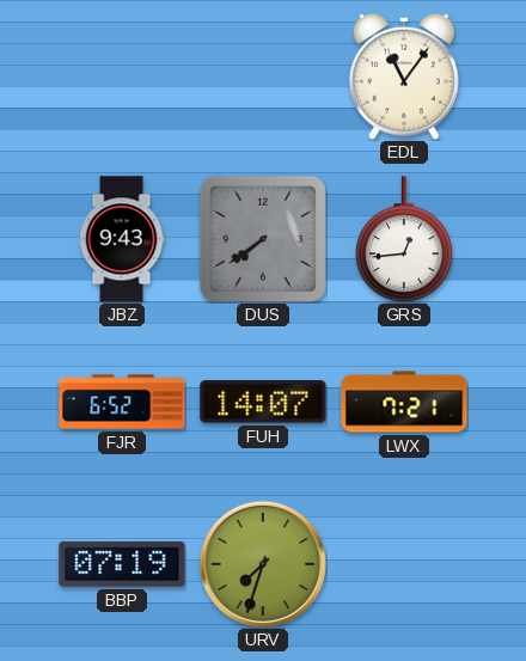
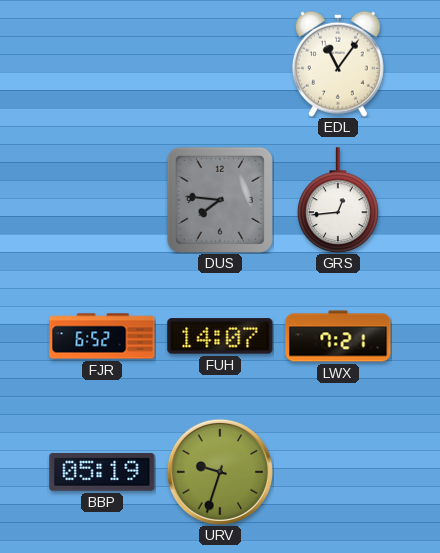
JBZ: 9:43 -> none (122, 239)
DUS: 7:39 -> 7:46 (220, 200)
BBP: 07:19 -> 05:19 (102, 472)
URV: 7:33 -> 9:33 (220, 472)
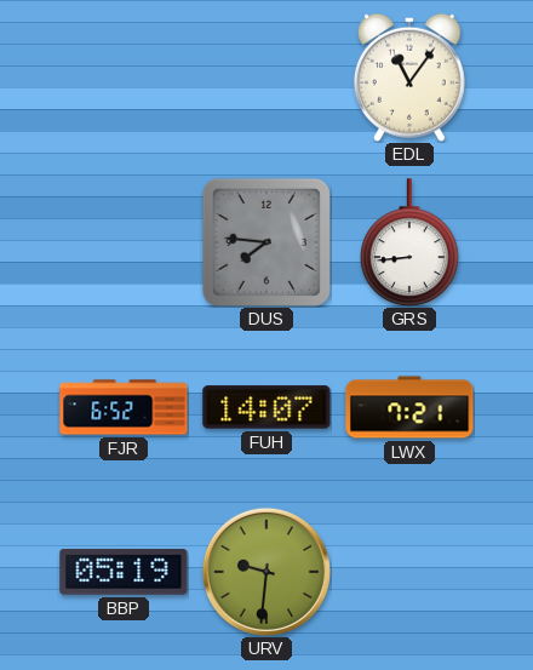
GRS: 12:44 -> 8:44 (409, 242)
URV: 9:33 -> 9:31 (266, 572)
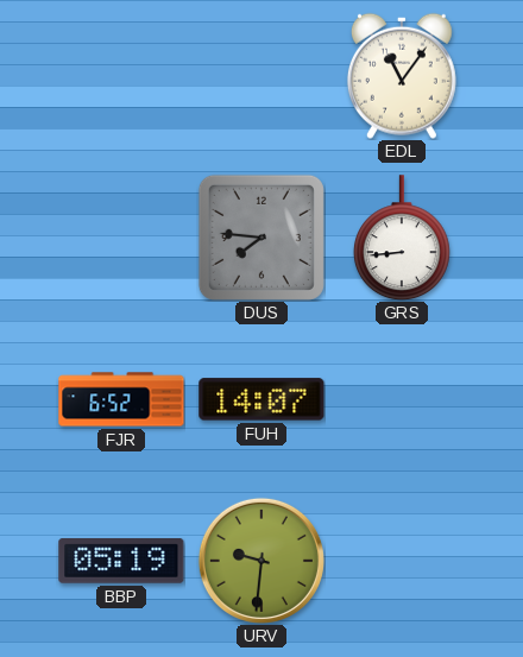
LWX: 7:21 -> none (409, 407)
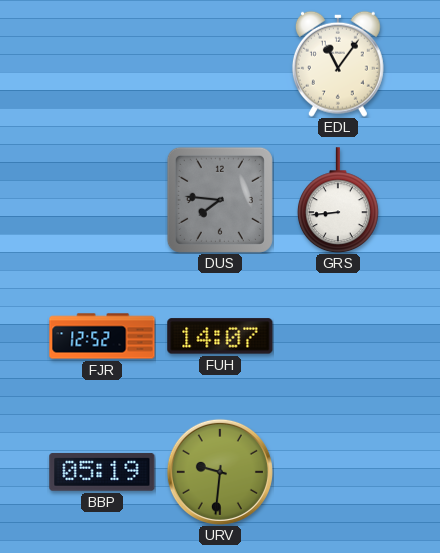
FJR: 6:52 -> 12:52 (102, 336)
